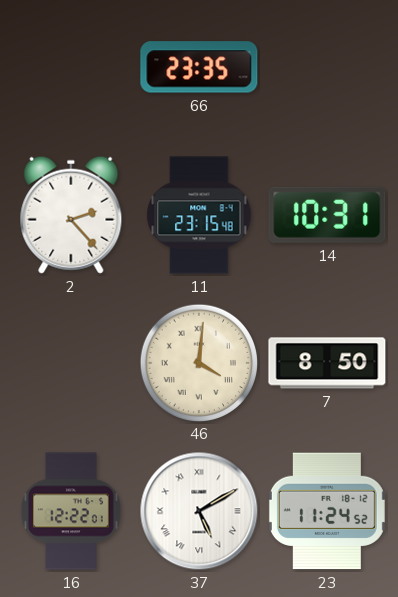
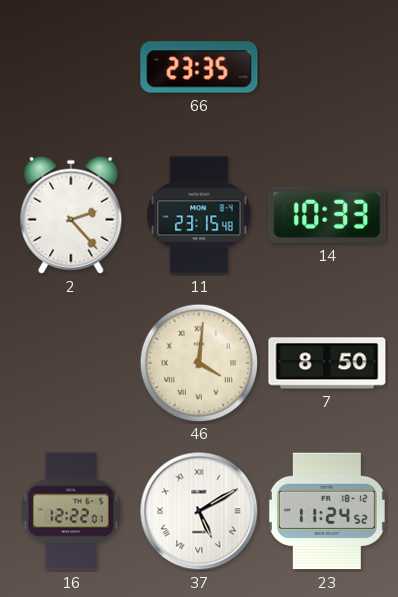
14: 10:31 -> 10:33 (327, 215)
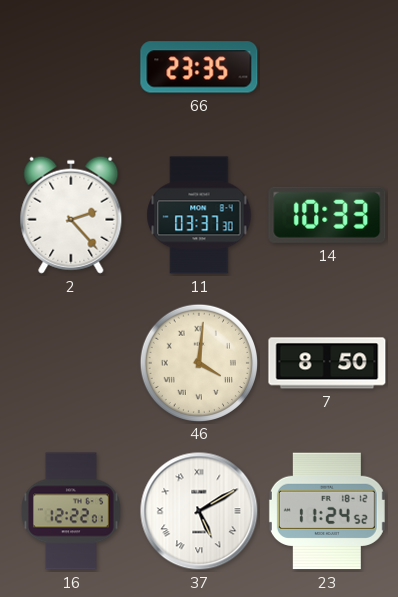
11: 23:15 -> 03:37 (199, 215)
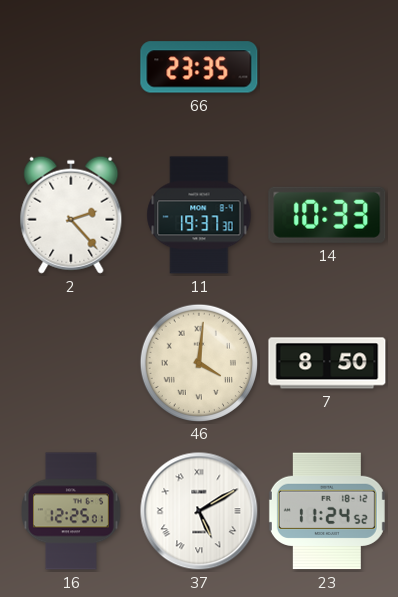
11: 03:37 -> 19:37 (199, 215)
16: 12:22 -> 12:25 (72, 511)
